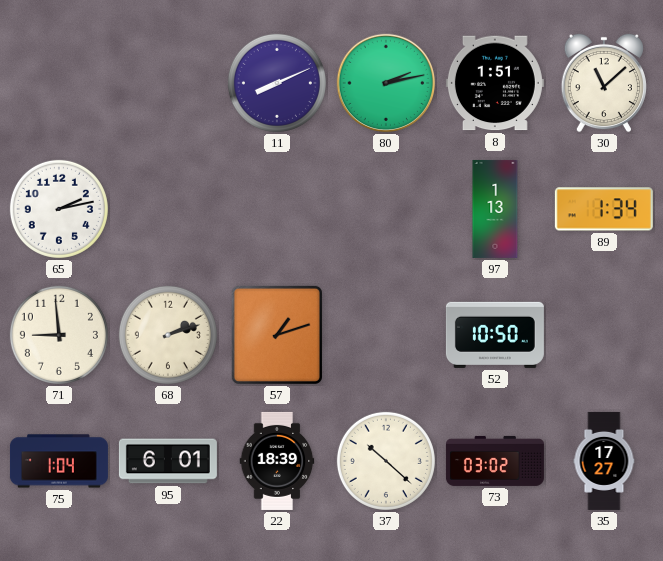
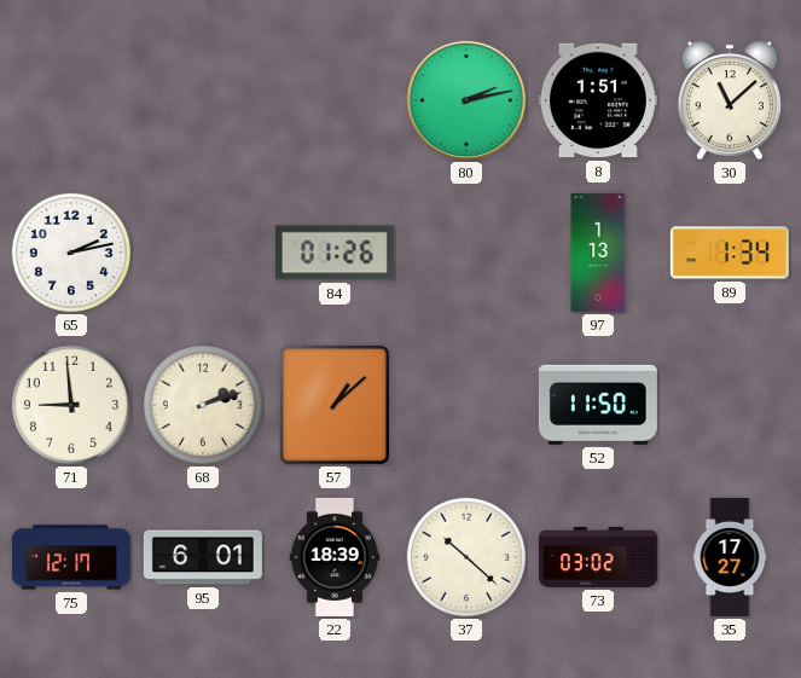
11: 8:11 -> none (277, 83)
84: none -> 01:26 (335, 253)
57: 1:12 -> 1:08 (335, 405)
52: 10:50 -> 11:50 (598, 405)
75: 1:04 -> 12:17 (71, 557)
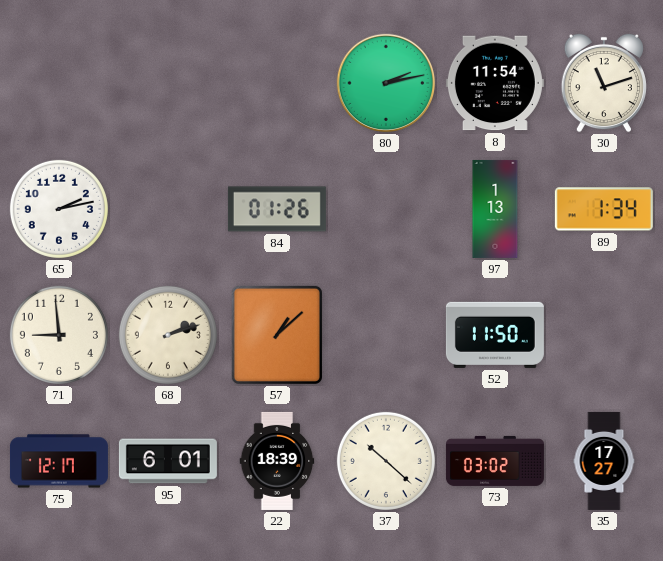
8: 1:51 -> 11:54 (495, 83)
30: 11:08 -> 11:12 (604, 83)
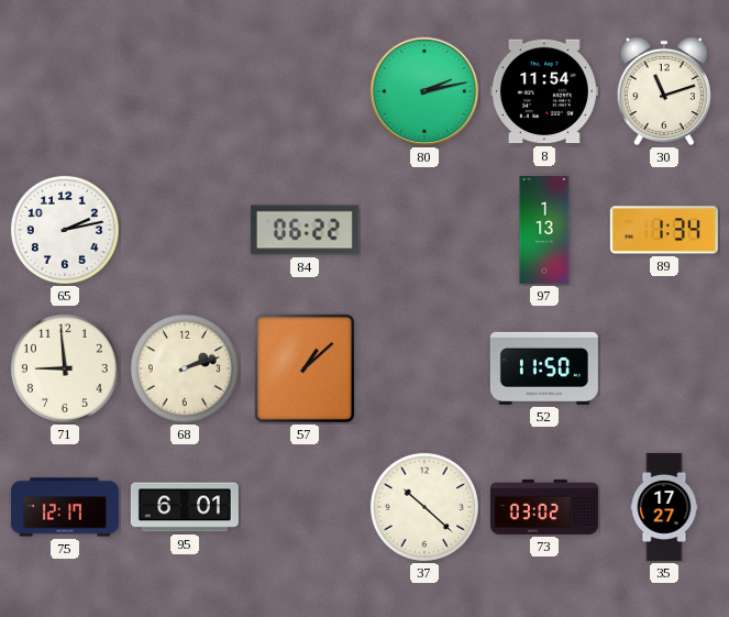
84: 01:26 -> 06:22 (305, 230)
22: 18:39 -> none (277, 461)
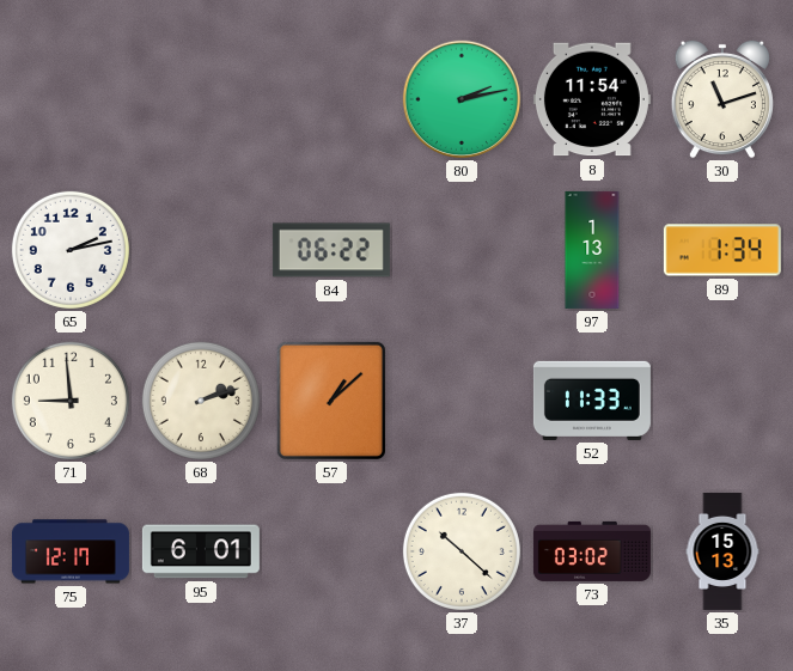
52: 11:50 -> 11:33 (592, 401)
35: 17:27 -> 15:13 (722, 551)
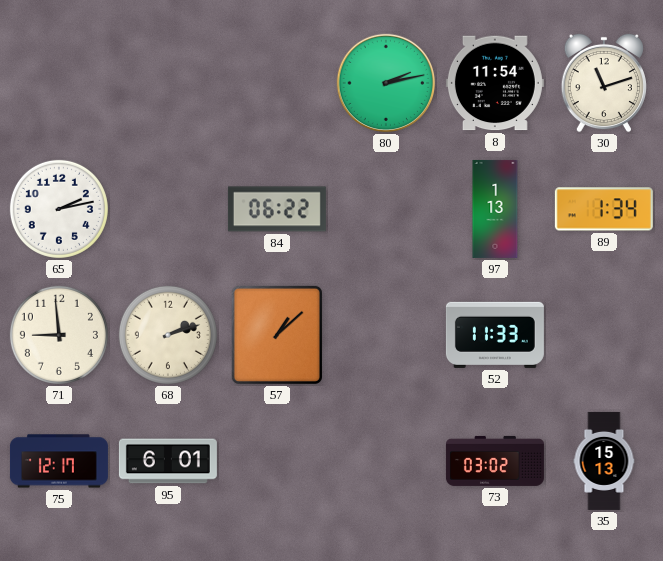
37: 10:22 -> none (462, 551)
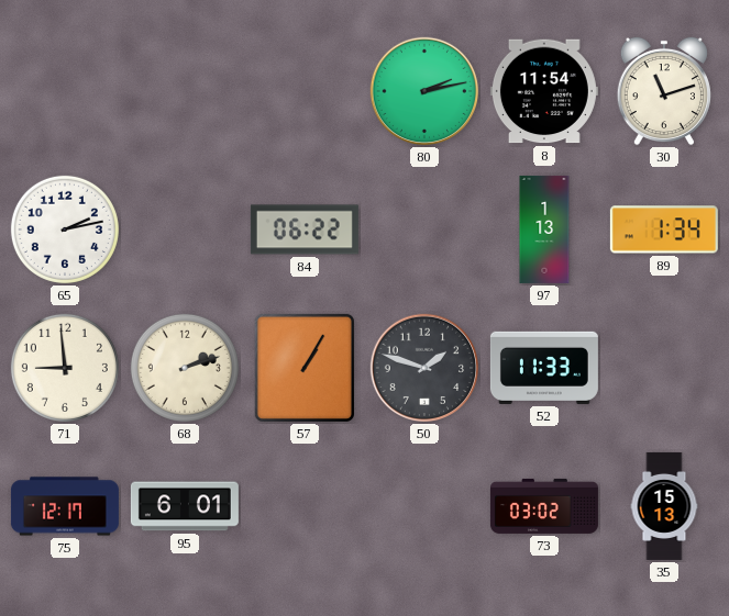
57: 1:08 -> 1:05 (305, 368)
50: none -> 1:48 (424, 368)
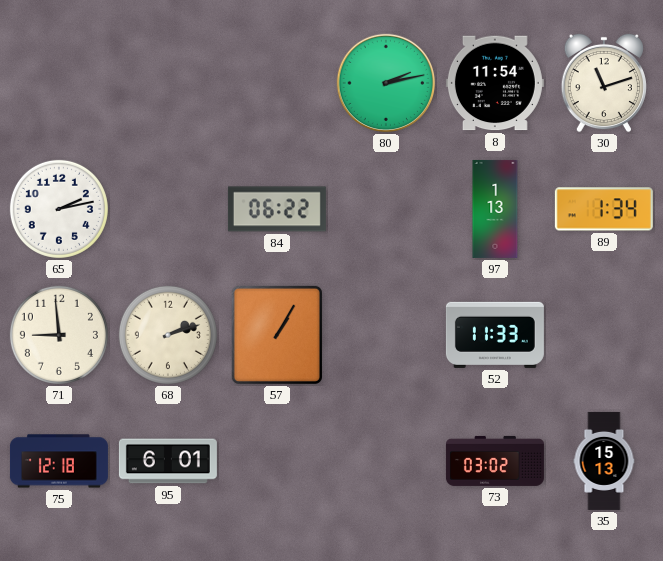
50: 1:48 -> none (424, 368)
75: 12:17 -> 12:18 (59, 461)
